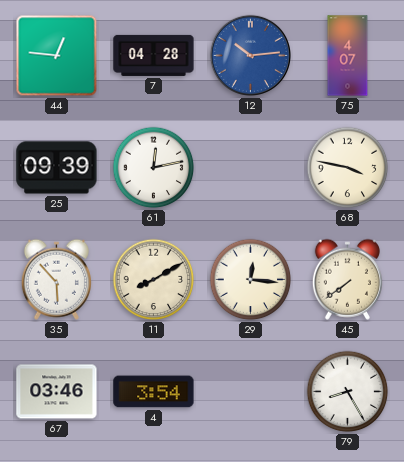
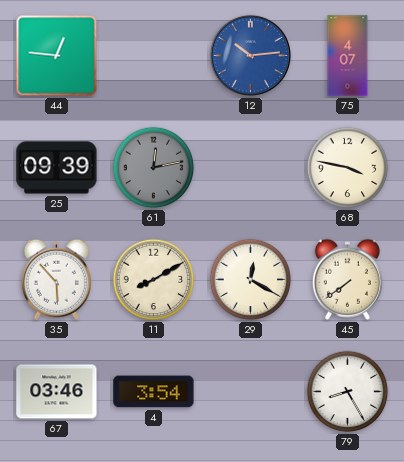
7: 04:28 -> none (154, 55)
61 dial: white -> grey (154, 168)
29: 12:16 -> 12:20 (251, 280)
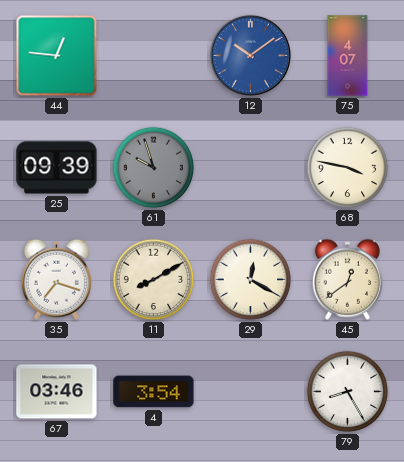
12: 10:14 -> 10:09 (250, 55)
61: 12:13 -> 9:57 (154, 168)
35: 5:53 -> 7:18 (56, 279)
45: 7:39 -> 12:39 (347, 279)
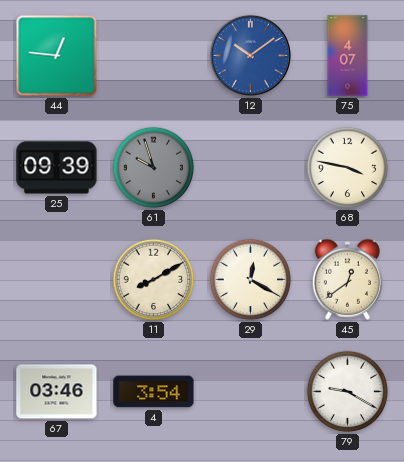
35: 7:18 -> none (56, 279)
79: 8:25 -> 9:20 (348, 392)
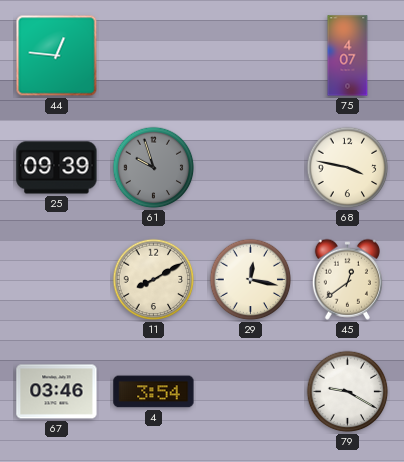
12: 10:09 -> none (250, 55)
29: 12:20 -> 12:17 (251, 280)
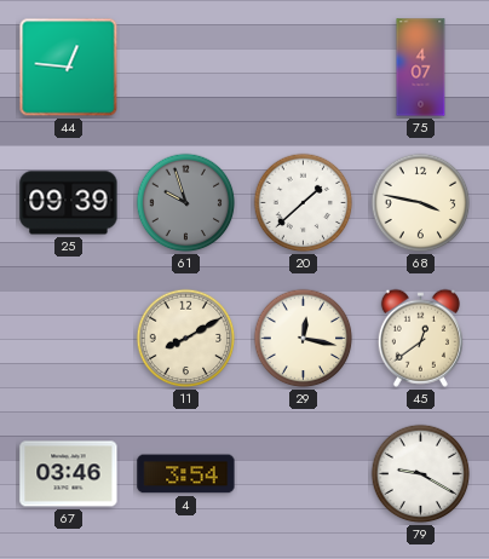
20: none -> 1:38 (304, 203)
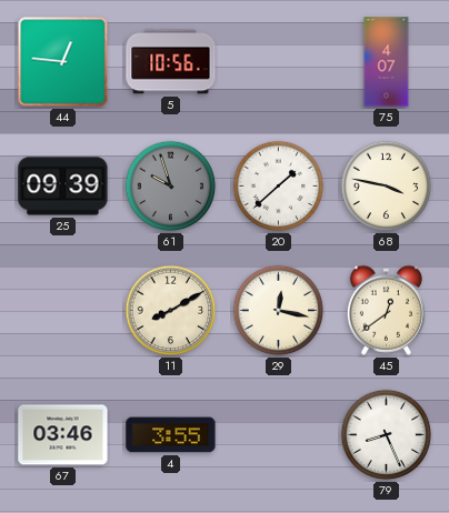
5: none -> 10:56 (171, 62)
4: 3:54 -> 3:55 (171, 435)
79: 9:20 -> 8:26 (387, 435)
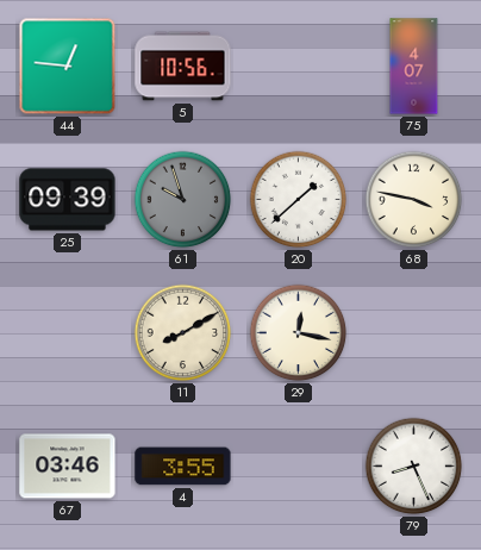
45: 12:39 -> none (386, 310)
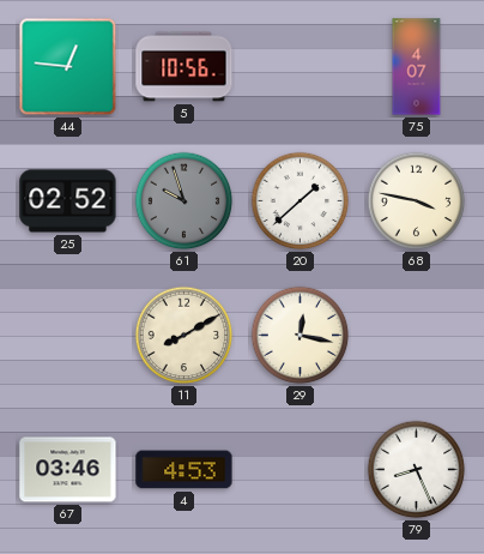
25: 09:39 -> 02:52 (68, 201)
4: 3:55 -> 4:53 (184, 470)
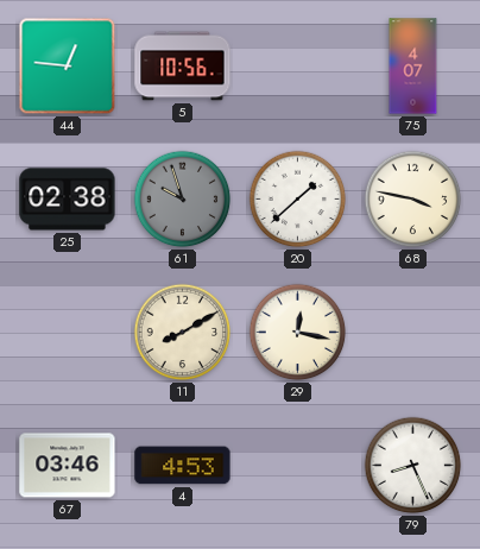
25: 02:52 -> 02:38 (68, 200)
